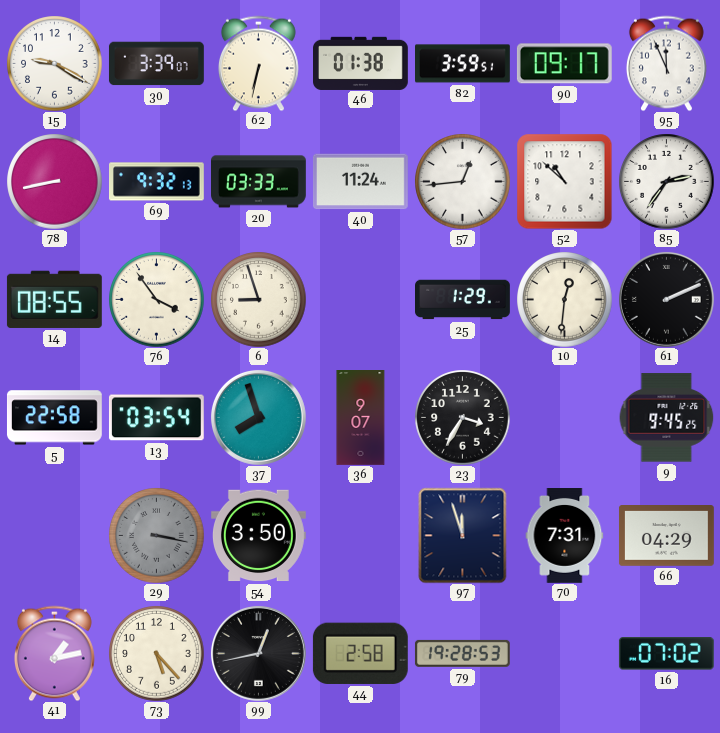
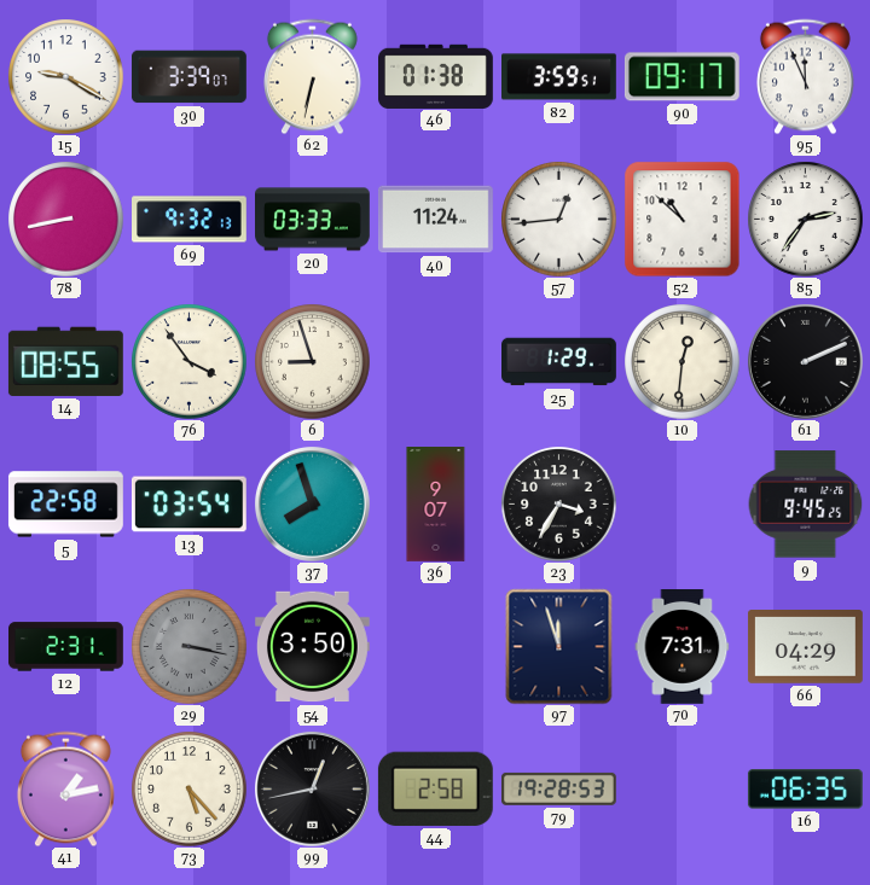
12: none -> 2:31 (66, 647)
16: 07:02 -> 06:35 (805, 790)
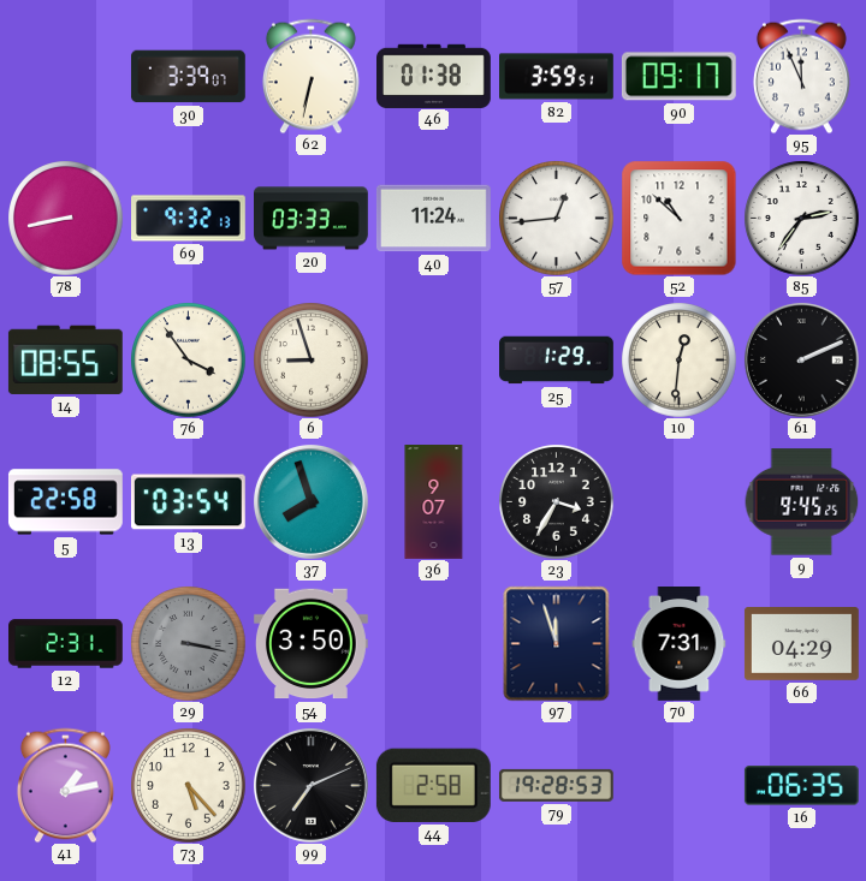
15: 9:20 -> none (65, 76)
99: 12:43 -> 7:11 (310, 785)
